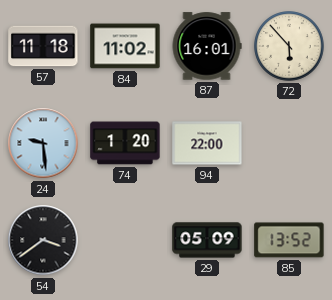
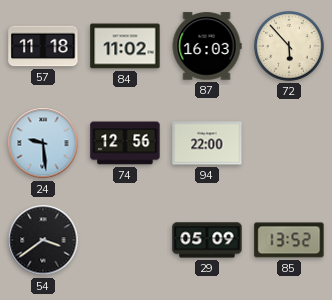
87: 16:01 -> 16:03 (207, 46)
74: 1:20 -> 12:56 (125, 143)
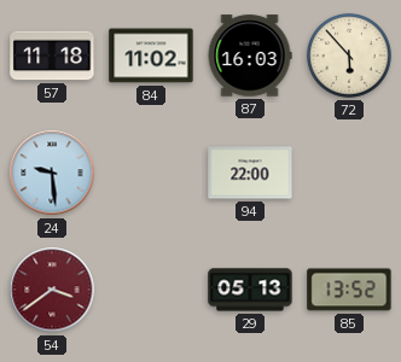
74: 12:56 -> none (125, 143)
54 dial: black -> burgundy (52, 290)
29: 05:09 -> 05:13 (250, 290)
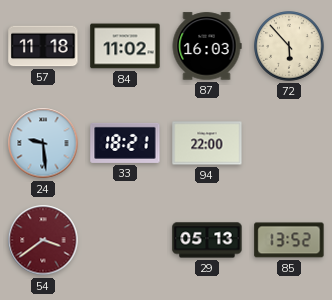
33: none -> 18:21 (125, 143)
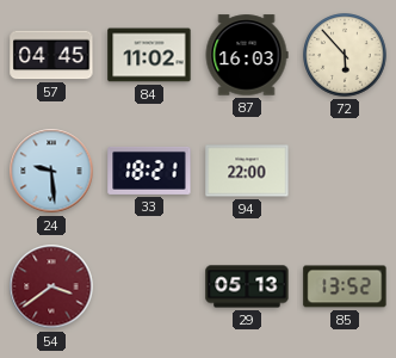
57: 11:18 -> 04:45 (51, 55)
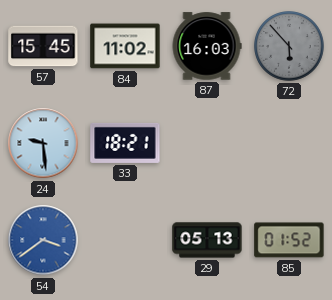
57: 04:45 -> 15:45 (43, 46)
72 dial: cream -> grey (289, 46)
94: 22:00 -> none (247, 171)
54 dial: burgundy -> blue (43, 240)
85: 13:52 -> 01:52 (289, 240)
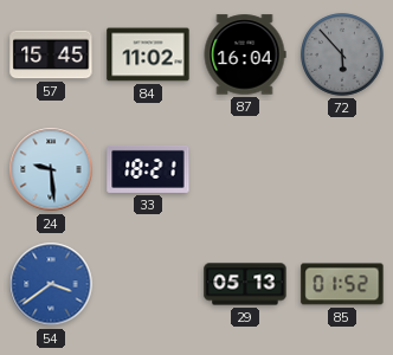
87: 16:03 -> 16:04 (245, 54)
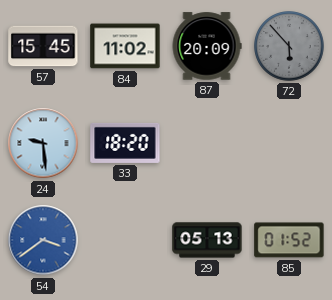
87: 16:04 -> 20:09 (207, 46)
33: 18:21 -> 18:20 (125, 143)
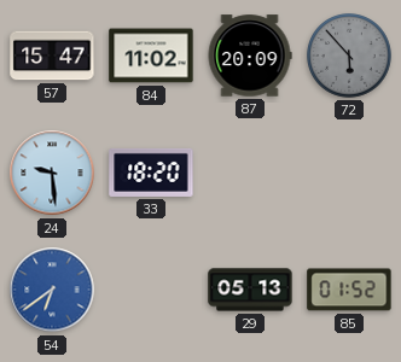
57: 15:45 -> 15:47 (52, 56)
54: 3:39 -> 6:39 (52, 290)
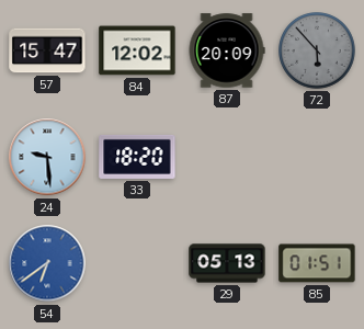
84: 11:02 -> 12:02 (137, 50)
85: 01:52 -> 01:51 (317, 263)
